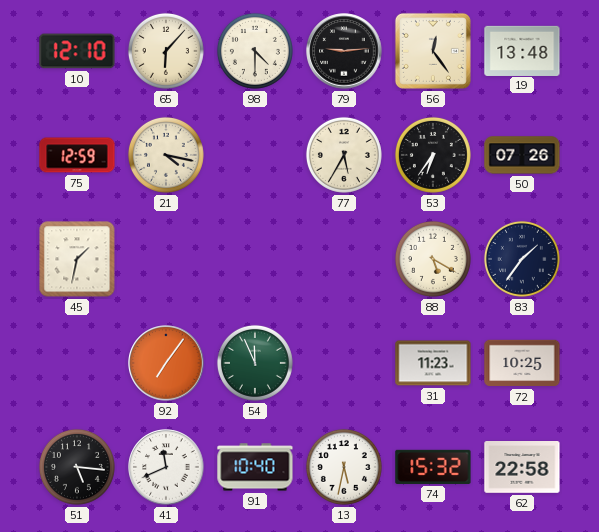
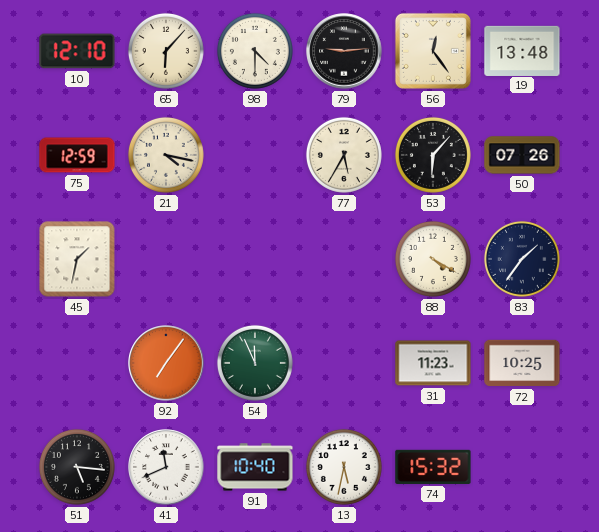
53: 6:36 -> 6:07 (433, 155)
88: 5:20 -> 4:20 (433, 259)
62: 22:58 -> none (522, 468)
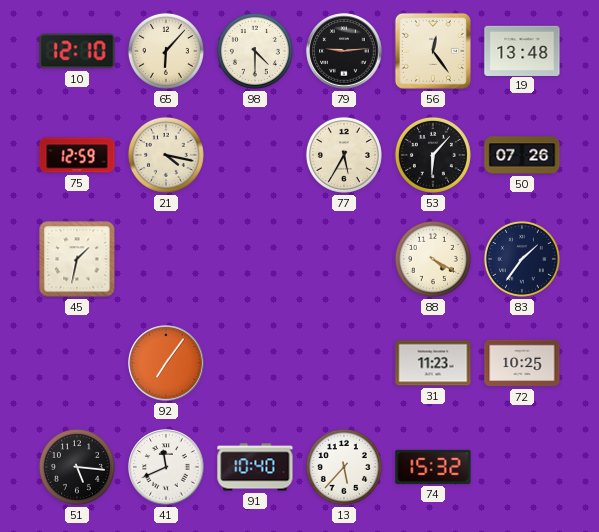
54: 11:56 -> none (255, 363)
13: 5:32 -> 5:37 (344, 467)
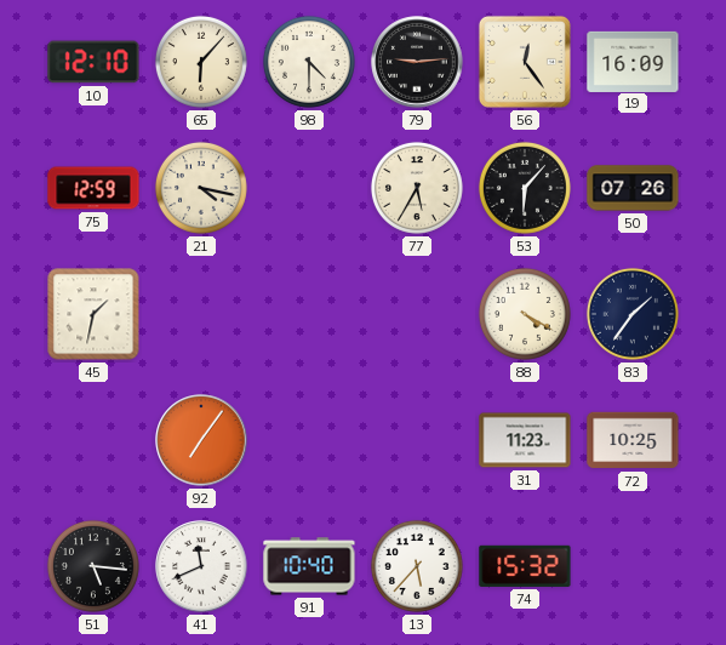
19: 13:48 -> 16:09 (633, 61)
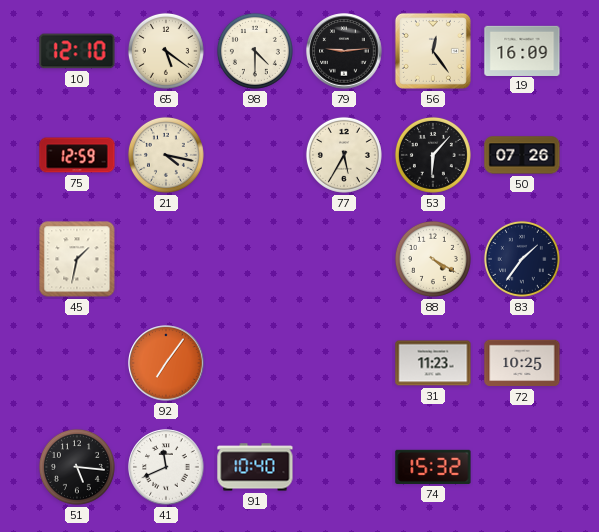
65: 6:07 -> 5:21 (166, 51)
13: 5:37 -> none (417, 566)
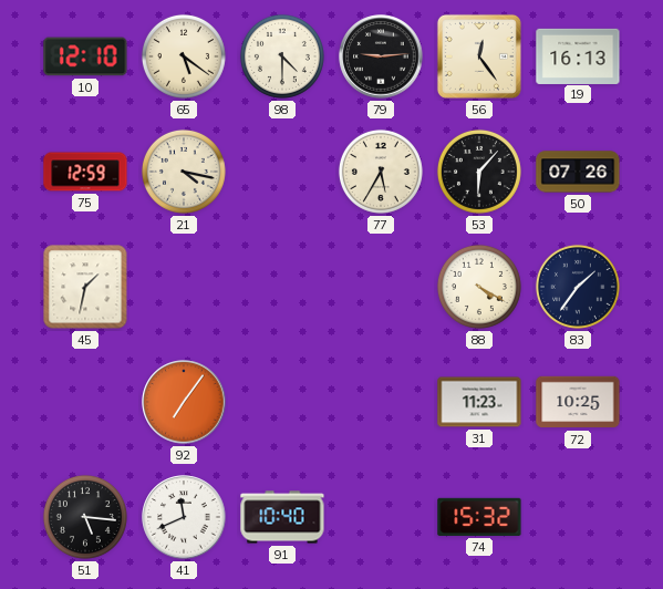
19: 16:09 -> 16:13 (578, 55)
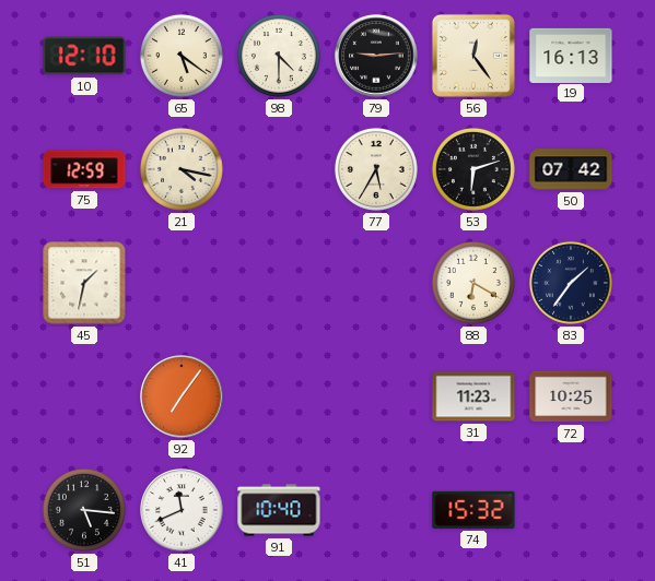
53: 6:07 -> 6:12 (473, 169)
50: 07:26 -> 07:42 (571, 169)
88: 4:20 -> 6:20 (473, 283)
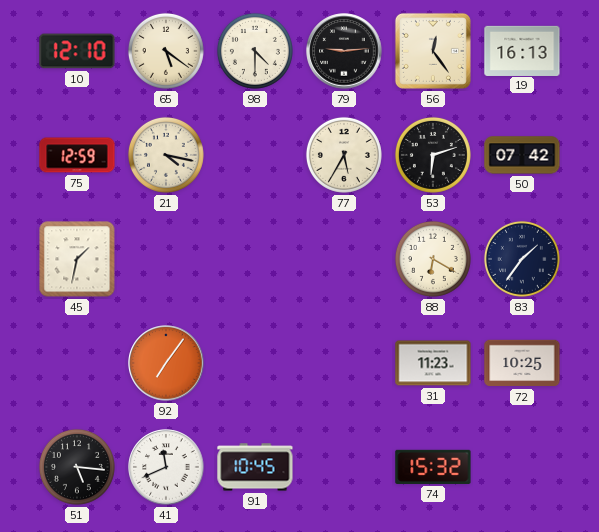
91: 10:40 -> 10:45 (255, 467)
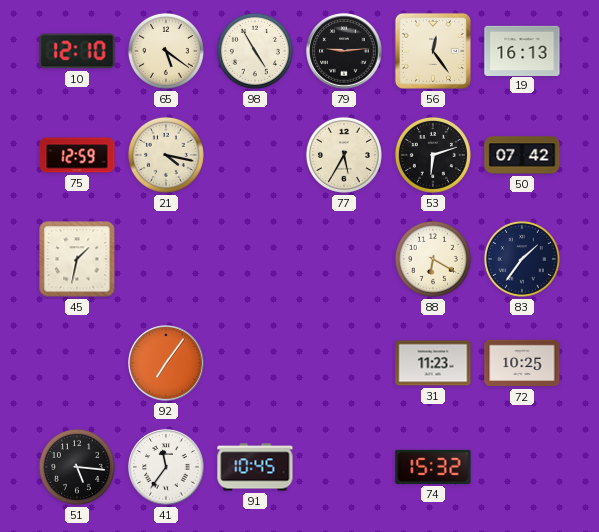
98: 4:30 -> 4:55 (255, 51)
41: 11:41 -> 11:36 (166, 467)
